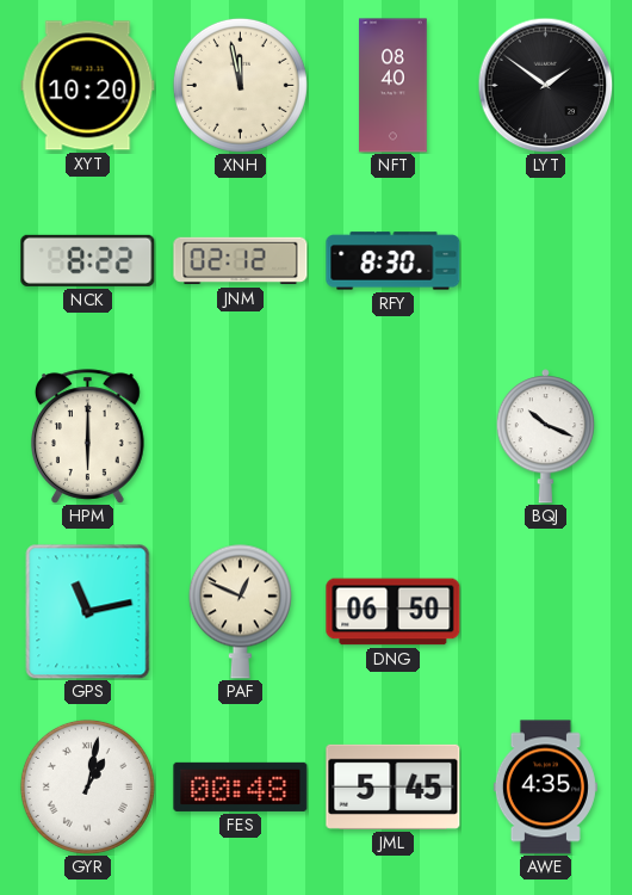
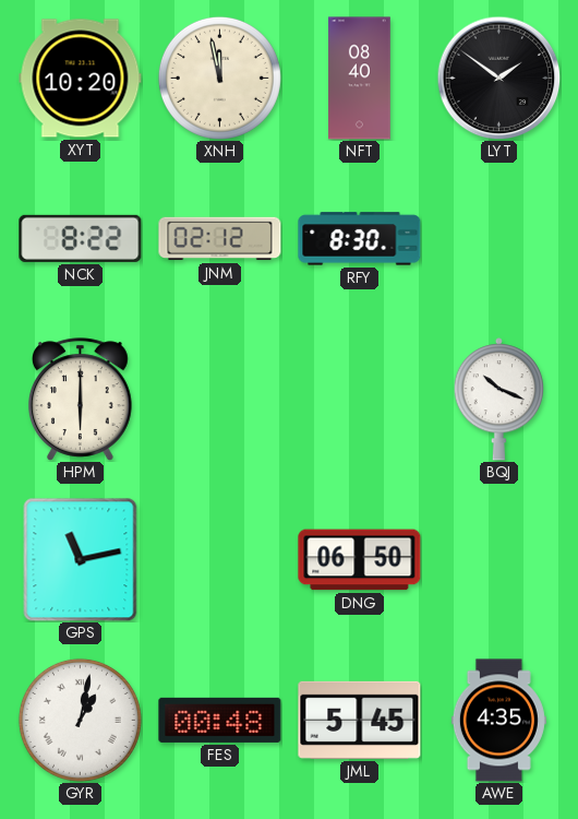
PAF: 12:49 -> none (240, 611)
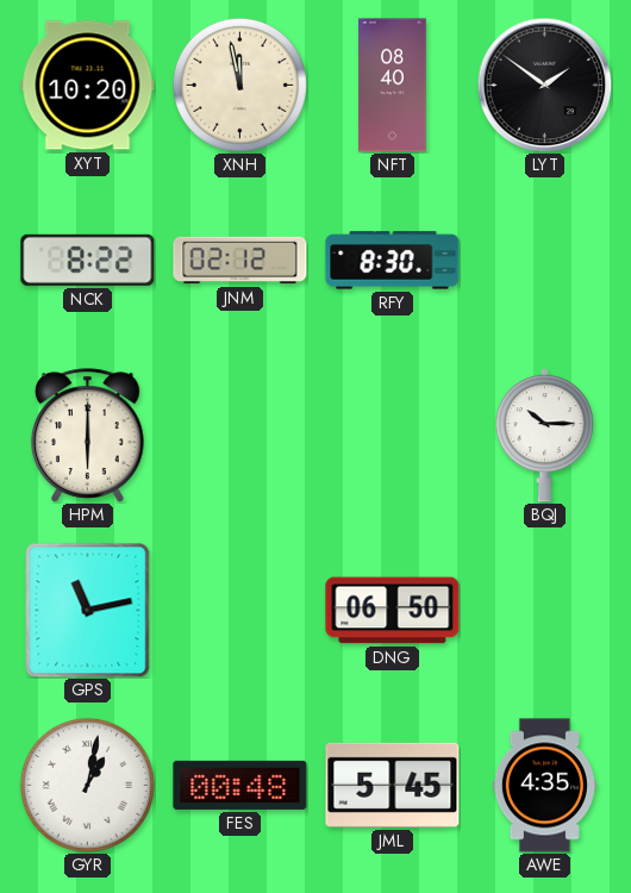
BQJ: 10:19 -> 10:15 (544, 436)
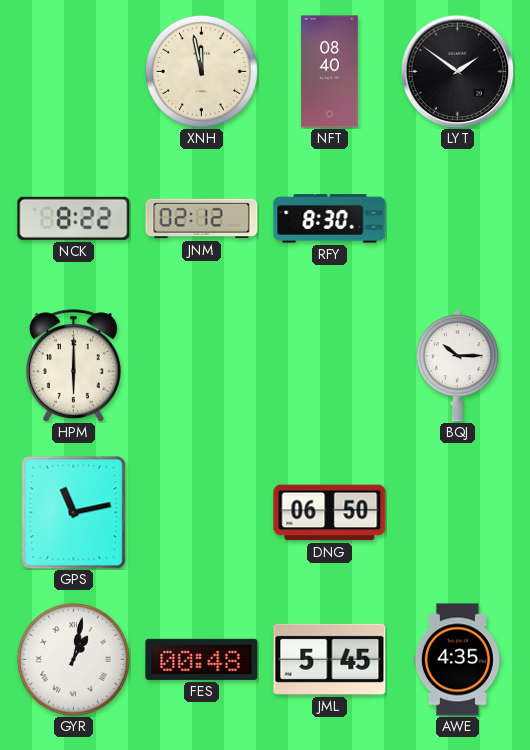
XYT: 10:20 -> none (88, 86)
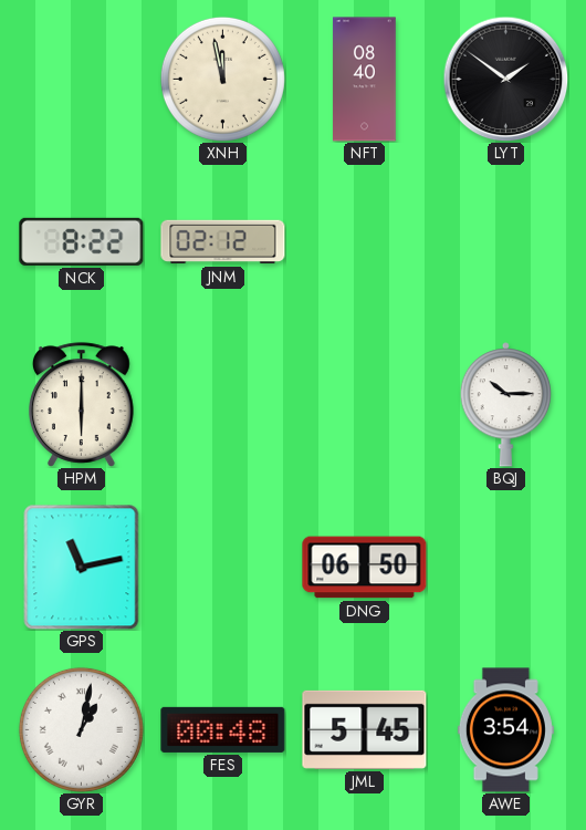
RFY: 8:30 -> none (330, 219)
AWE: 4:35 -> 3:54 (505, 730)
